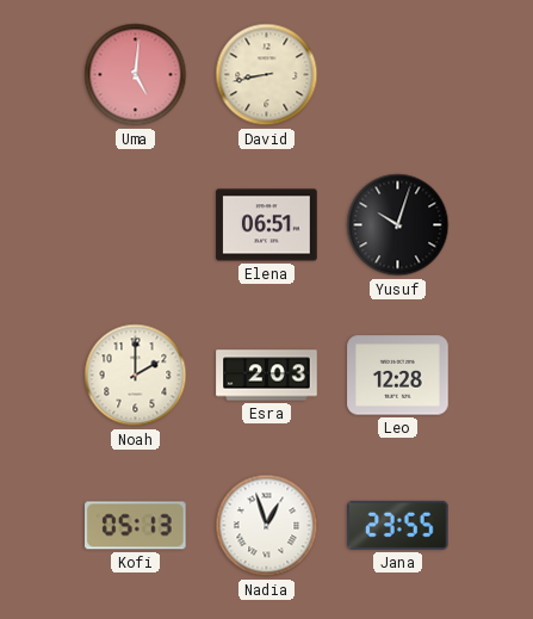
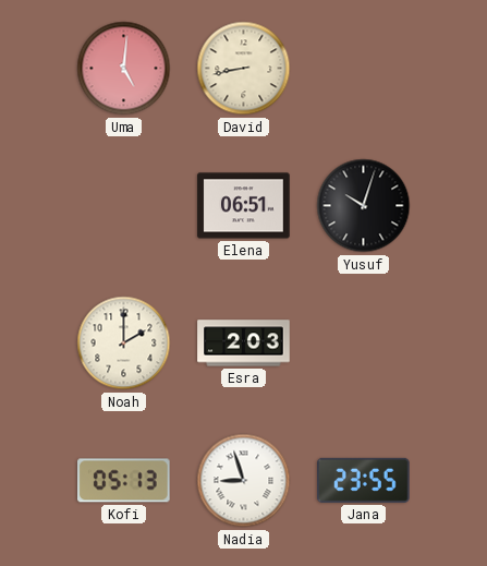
Leo: 12:28 -> none (398, 376)
Nadia: 12:57 -> 8:57 (244, 481)
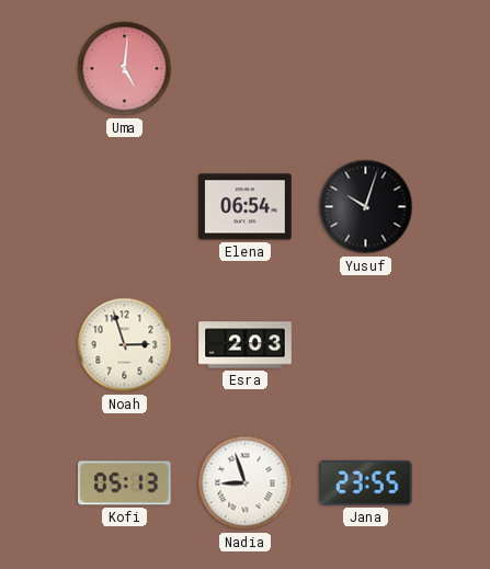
David: 8:43 -> none (244, 69)
Elena: 06:51 -> 06:54 (246, 207)
Noah: 2:00 -> 2:57 (125, 345)
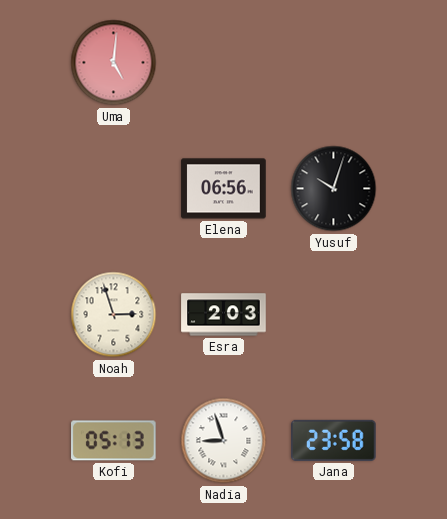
Elena: 06:54 -> 06:56 (224, 189)
Jana: 23:55 -> 23:58 (334, 440)
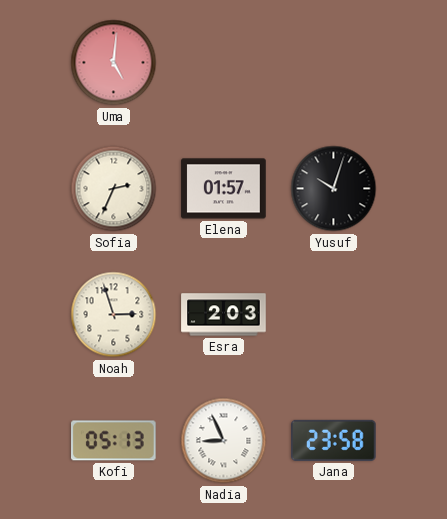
Sofia: none -> 2:34 (114, 189)
Elena: 06:56 -> 01:57 (224, 189)
Nadia: 8:57 -> 8:56 (224, 441)
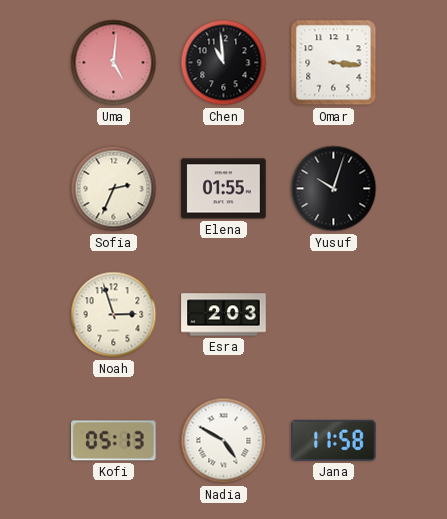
Chen: none -> 10:59 (224, 63)
Omar: none -> 3:16 (334, 63)
Elena: 01:57 -> 01:55 (224, 189)
Nadia: 8:56 -> 4:50 (224, 441)
Jana: 23:58 -> 11:58 (334, 440)
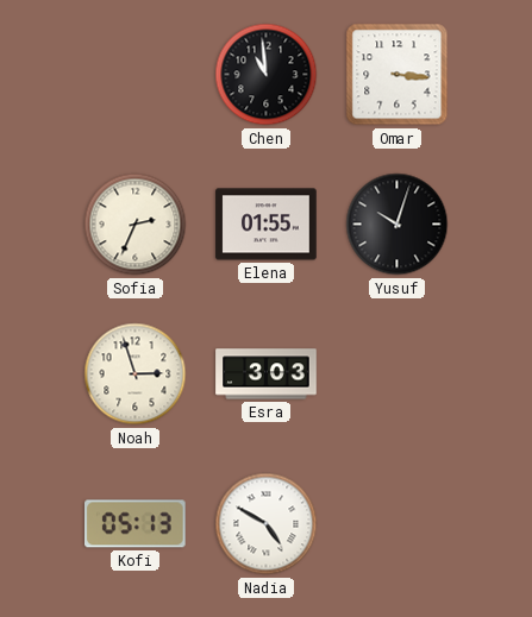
Uma: 5:01 -> none (114, 63)
Esra: 2:03 -> 3:03 (267, 374)
Jana: 11:58 -> none (334, 440)
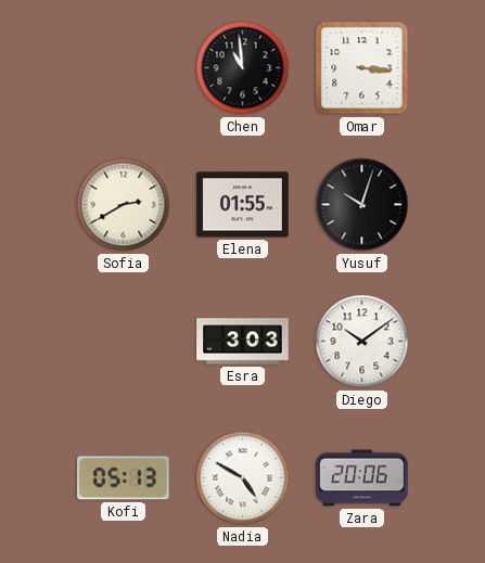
Sofia: 2:34 -> 2:40 (124, 205)
Noah: 2:57 -> none (136, 374)
Diego: none -> 10:09 (362, 342)
Zara: none -> 20:06 (362, 478)
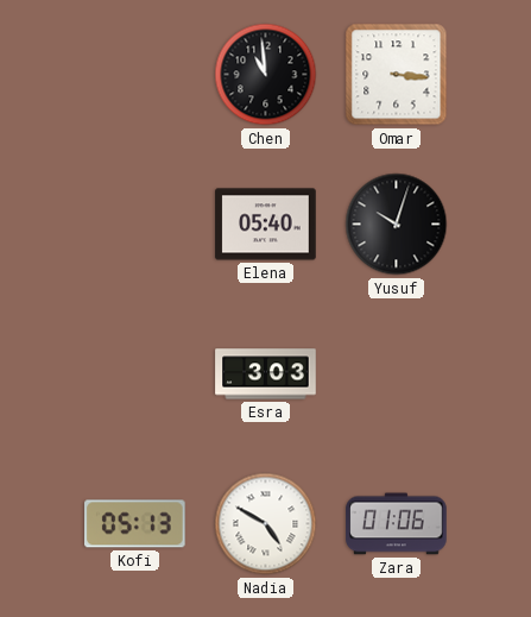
Sofia: 2:40 -> none (124, 205)
Elena: 01:55 -> 05:40 (266, 225)
Diego: 10:09 -> none (362, 342)
Zara: 20:06 -> 01:06 (397, 524)
